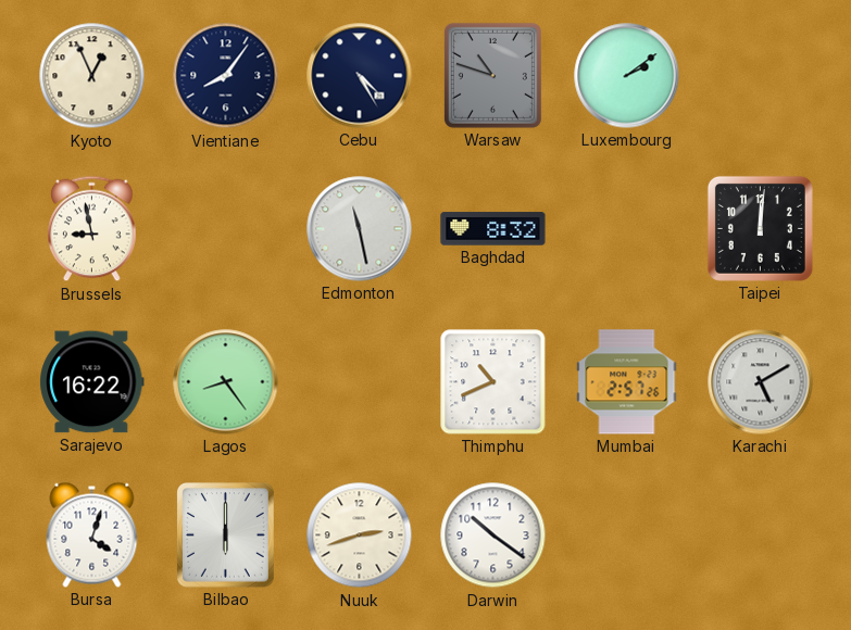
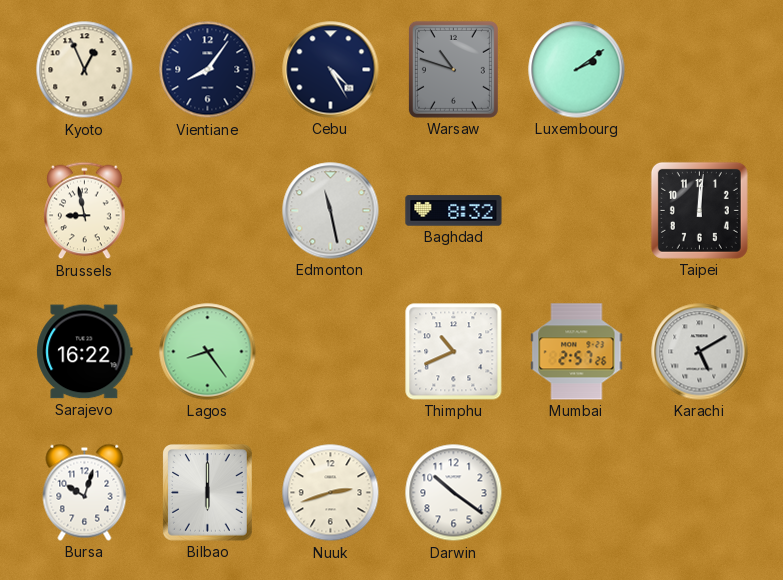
Bursa: 4:03 -> 10:03 (85, 492)
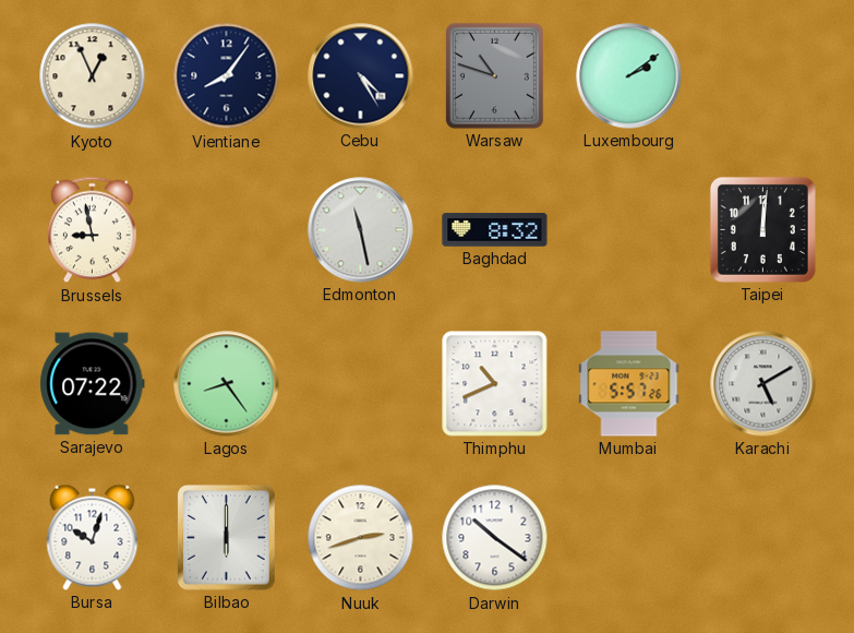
Sarajevo: 16:22 -> 07:22 (93, 384)
Mumbai: 2:57 -> 5:57 (629, 384)
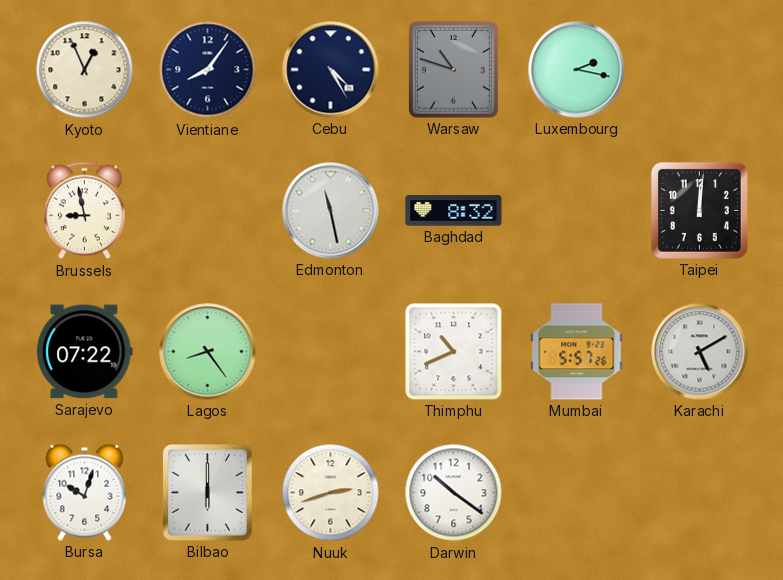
Luxembourg: 2:09 -> 2:17 (577, 70)
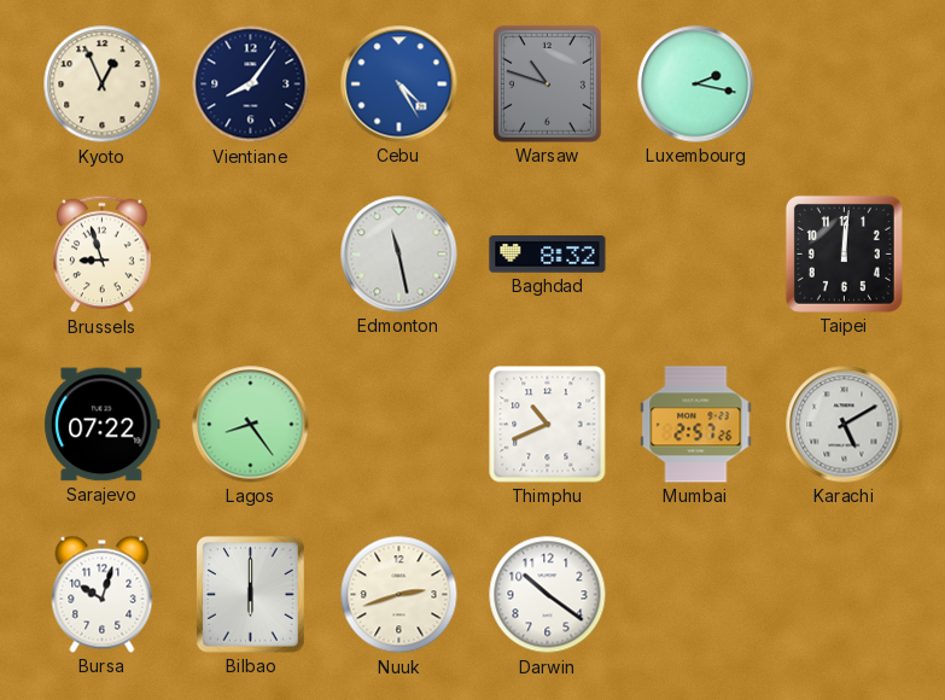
Cebu dial: navy -> blue (399, 84)
Brussels: 8:58 -> 8:57 (103, 255)
Mumbai: 5:57 -> 2:57 (696, 425)
